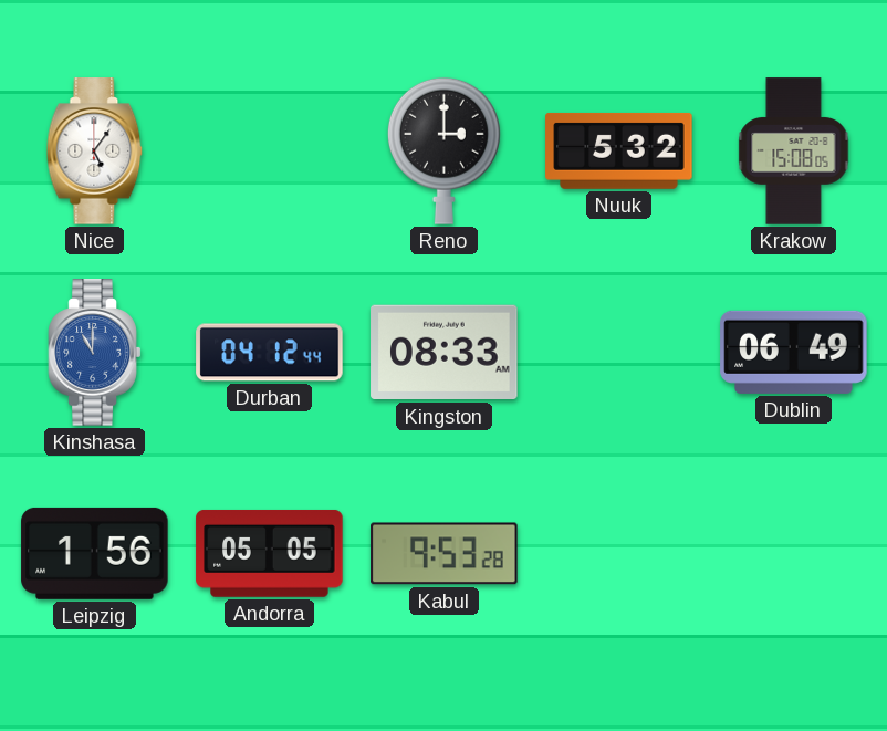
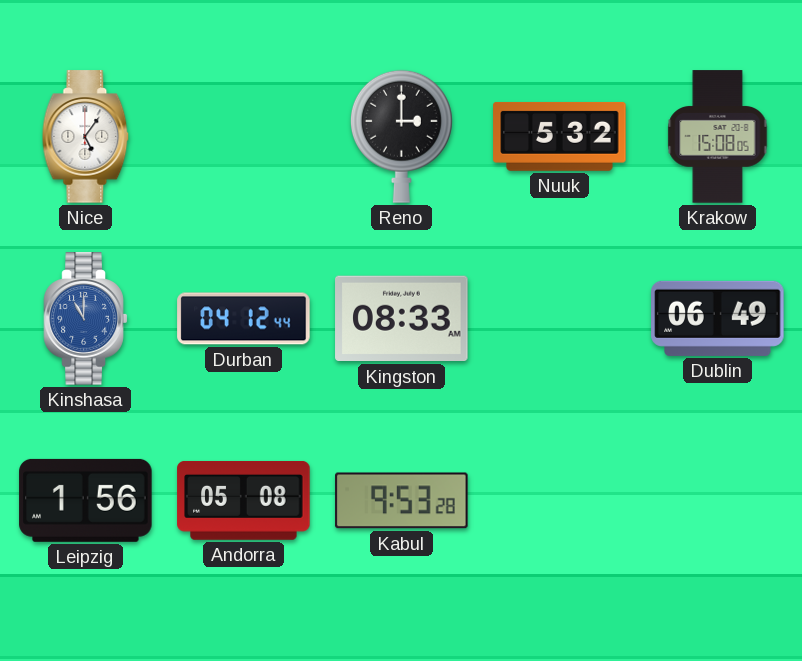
Andorra: 05:05 -> 05:08 (244, 500)
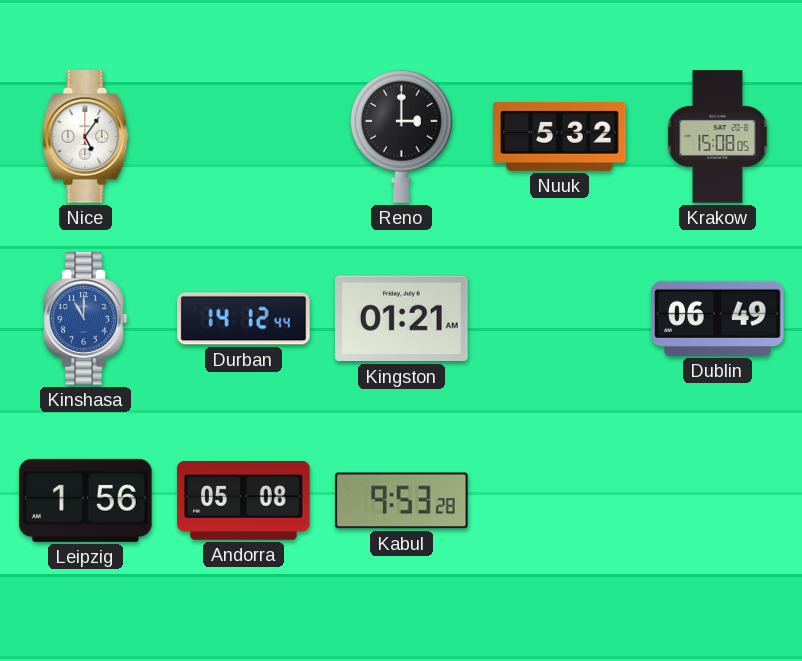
Durban: 04:12 -> 14:12 (244, 319)
Kingston: 08:33 -> 01:21 (402, 319)
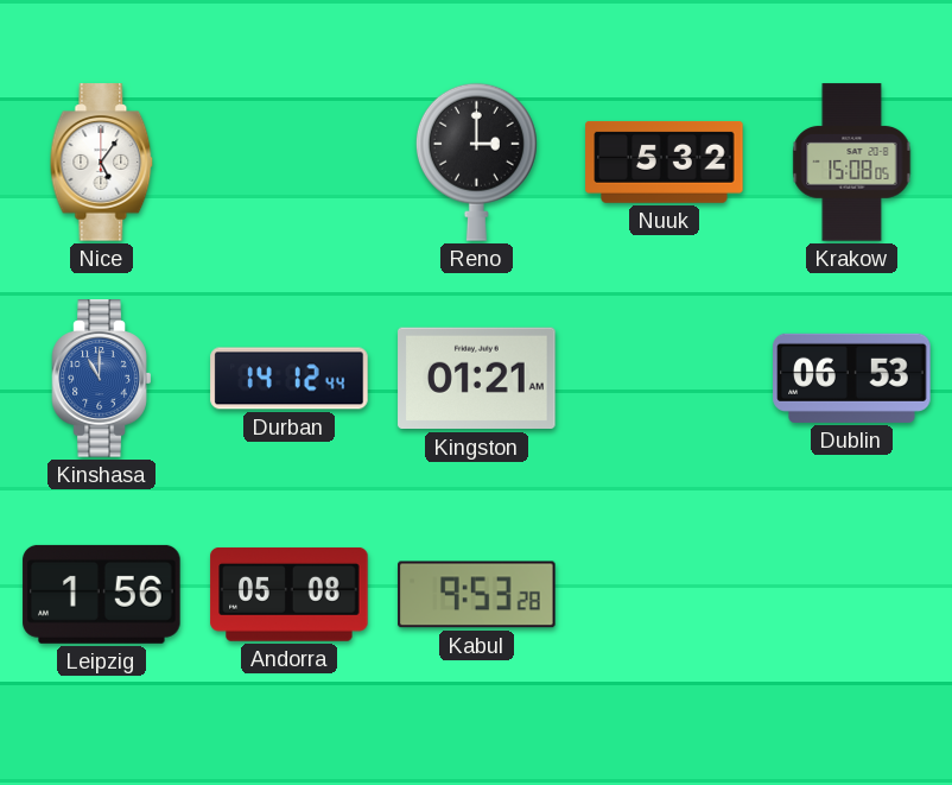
Dublin: 06:49 -> 06:53 (852, 378)
